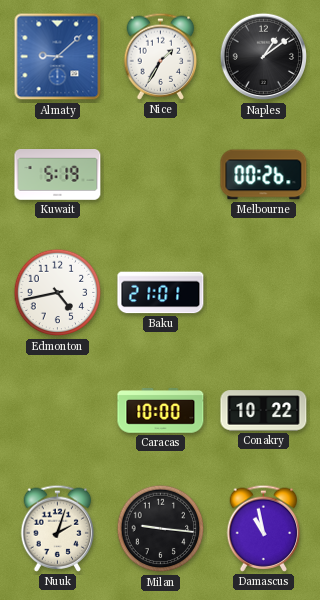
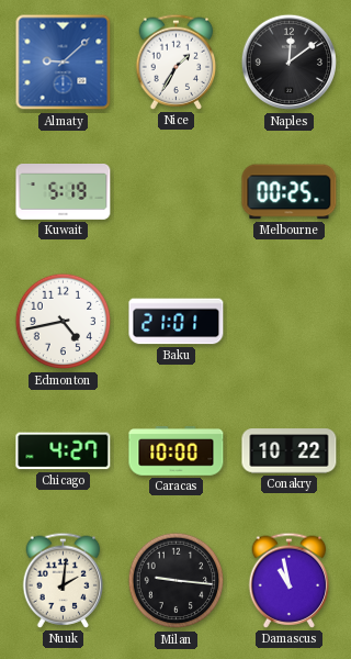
Naples: 1:09 -> 12:09 (290, 63)
Melbourne: 00:26 -> 00:25 (290, 192)
Chicago: none -> 4:27 (64, 451)
Nuuk: 2:03 -> 2:01 (64, 580)
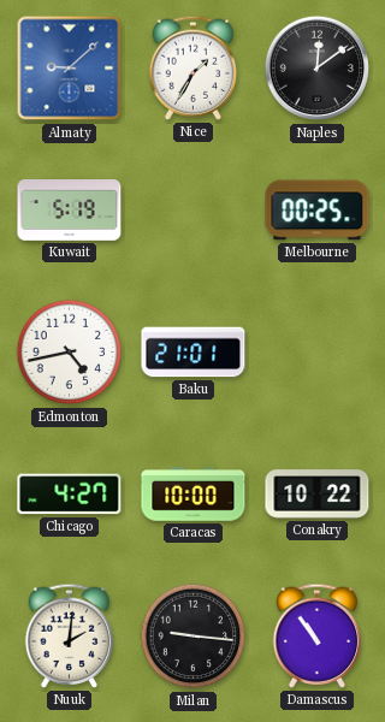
Damascus: 10:58 -> 10:54 (318, 635)
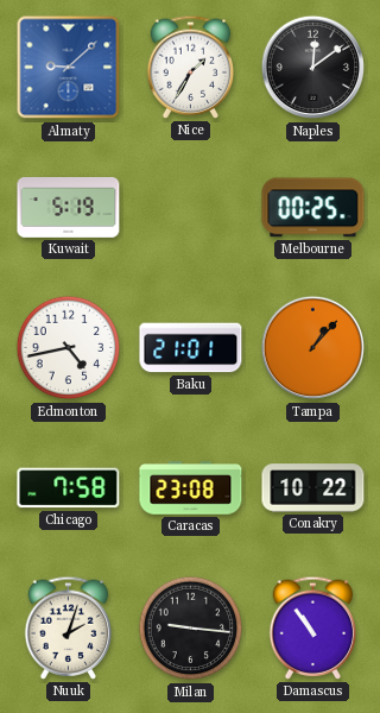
Tampa: none -> 1:07 (313, 348)
Chicago: 4:27 -> 7:58 (69, 488)
Caracas: 10:00 -> 23:08 (191, 488)
Nuuk: 2:01 -> 2:03 (69, 627)
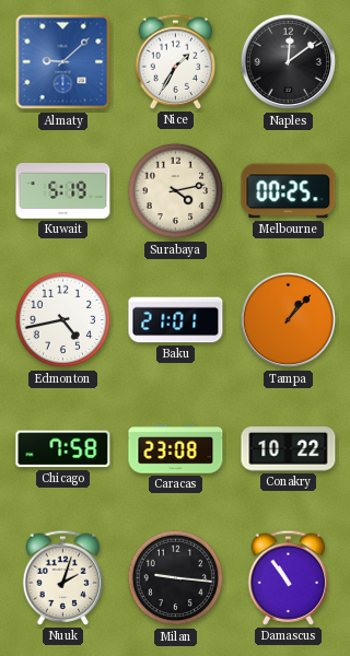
Surabaya: none -> 4:13 (176, 191)
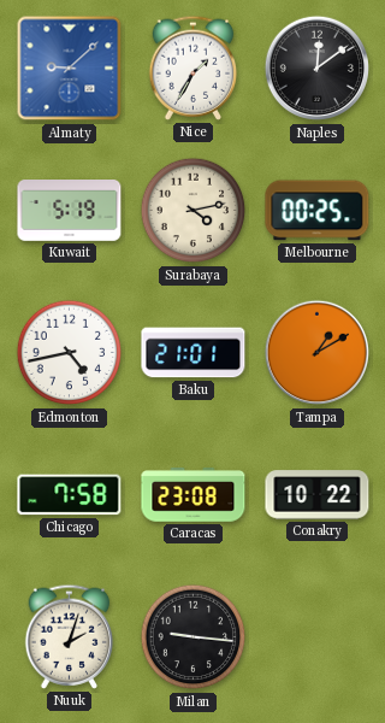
Tampa: 1:07 -> 1:10 (318, 353)
Damascus: 10:54 -> none (289, 577)
